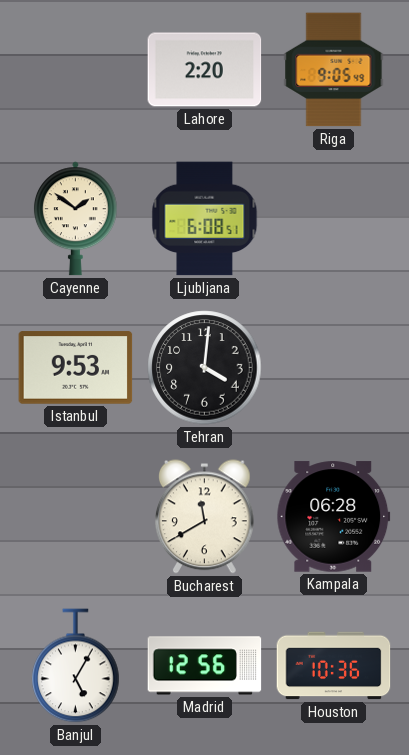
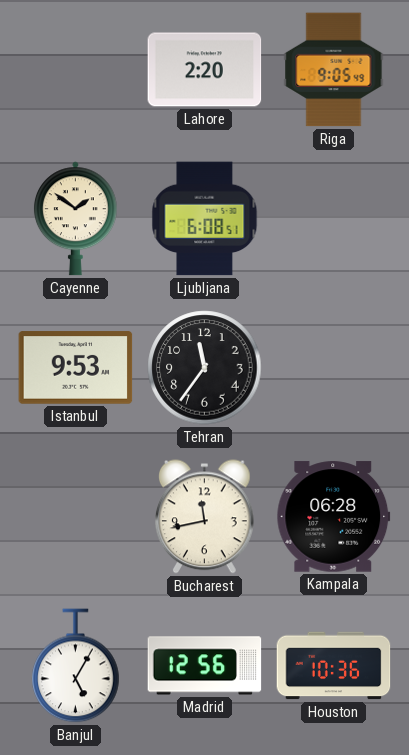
Tehran: 4:01 -> 11:36 (205, 368)
Bucharest: 11:40 -> 11:43 (205, 517)
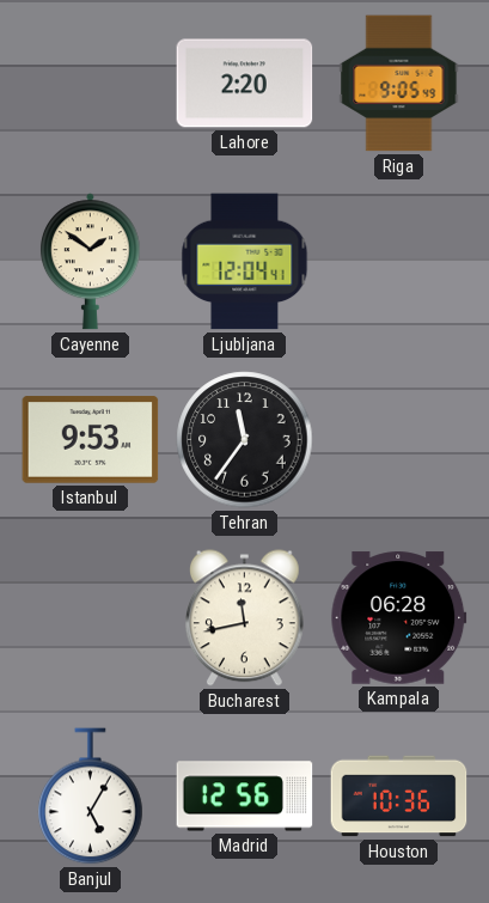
Ljubljana: 6:08 -> 12:04 (245, 262)
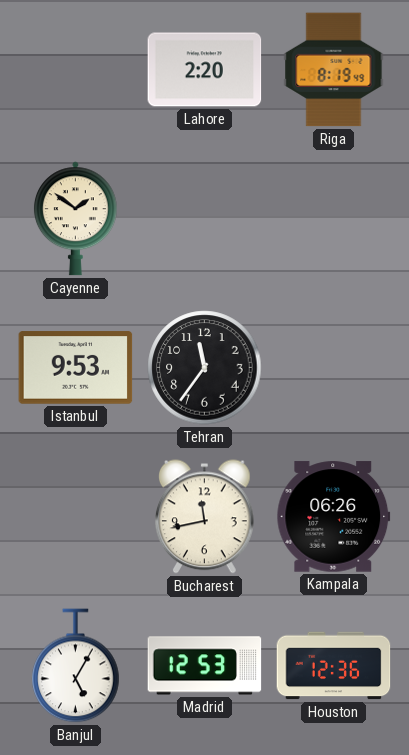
Riga: 9:05 -> 8:19 (334, 70)
Ljubljana: 12:04 -> none (245, 262)
Kampala: 06:28 -> 06:26 (334, 517)
Madrid: 12:56 -> 12:53 (205, 666)
Houston: 10:36 -> 12:36 (334, 666)
